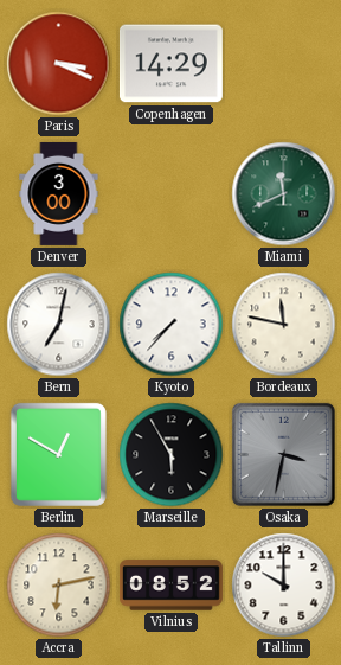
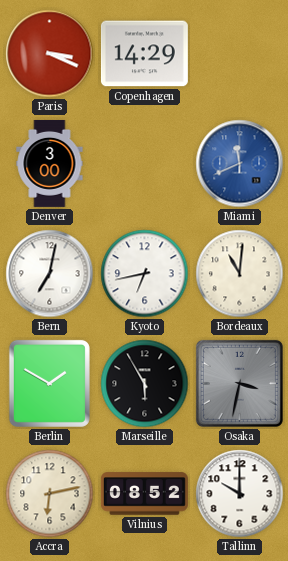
Miami dial: green -> blue (240, 164)
Kyoto: 7:37 -> 6:43 (145, 274)
Bordeaux: 11:47 -> 11:01 (240, 274)
Berlin: 12:50 -> 1:50 (49, 383)
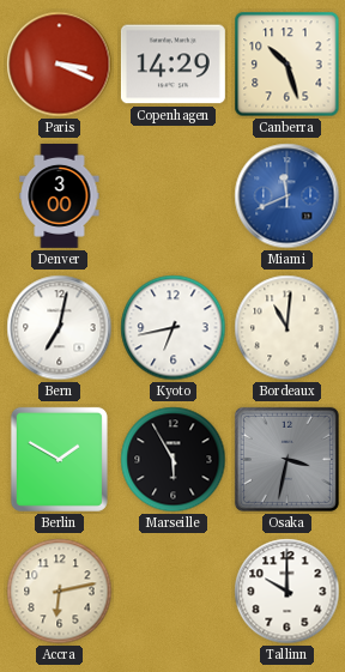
Canberra: none -> 10:27 (287, 65)
Vilnius: 08:52 -> none (144, 494)
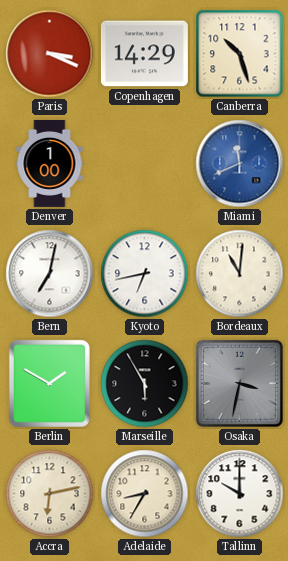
Denver: 3:00 -> 1:00 (50, 163)
Adelaide: none -> 8:35 (145, 494)
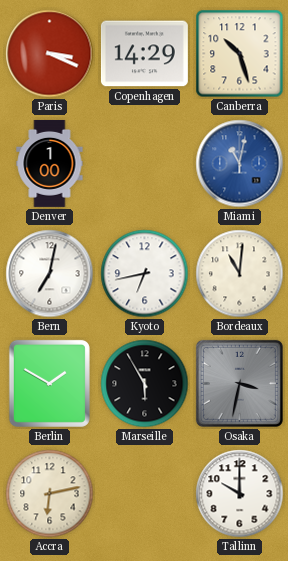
Miami: 11:41 -> 11:02 (240, 164)
Adelaide: 8:35 -> none (145, 494)
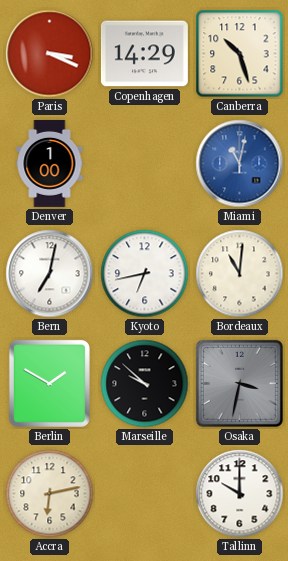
Marseille: 5:55 -> 9:52 (145, 384)
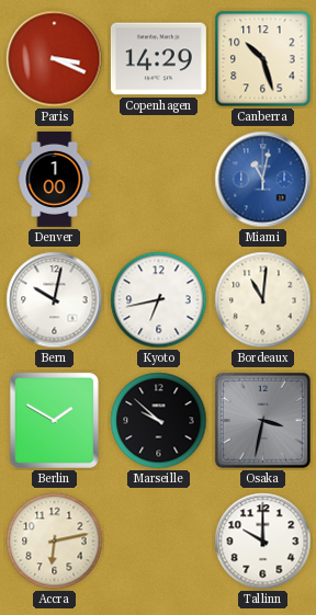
Bern: 7:02 -> 10:02 (55, 300)
